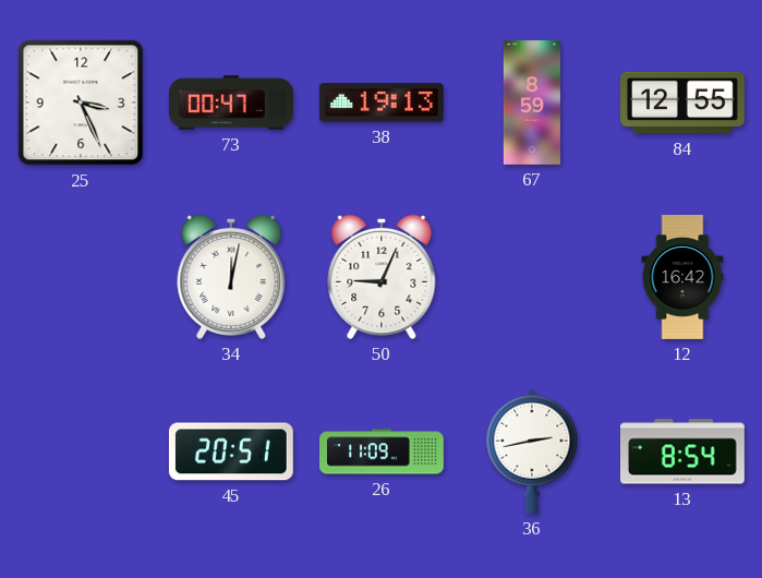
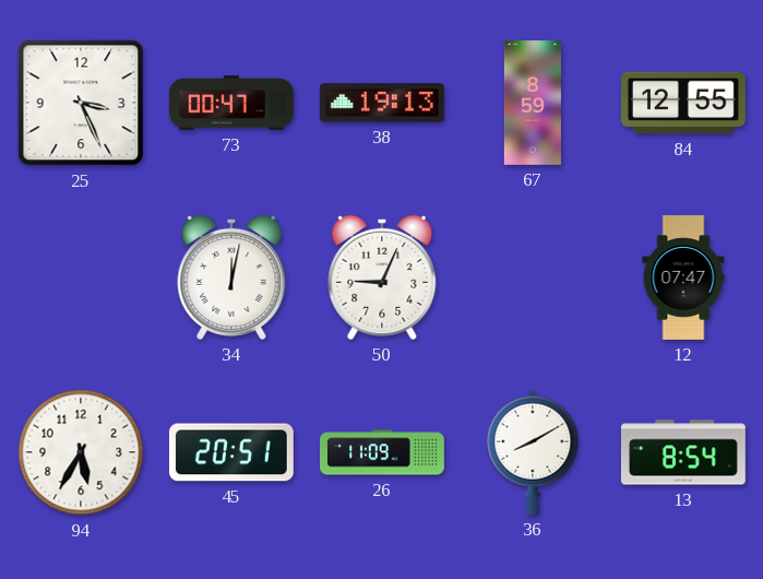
12: 16:42 -> 07:47 (683, 279)
94: none -> 5:35 (81, 452)
36: 2:43 -> 8:10 (533, 452)
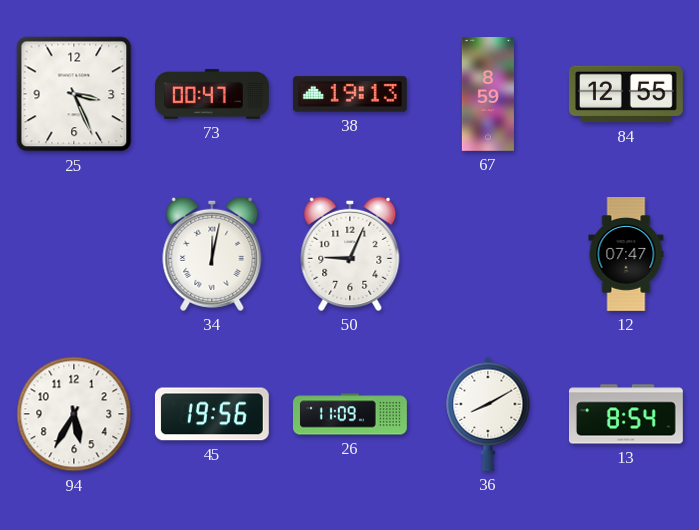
45: 20:51 -> 19:56 (212, 414)
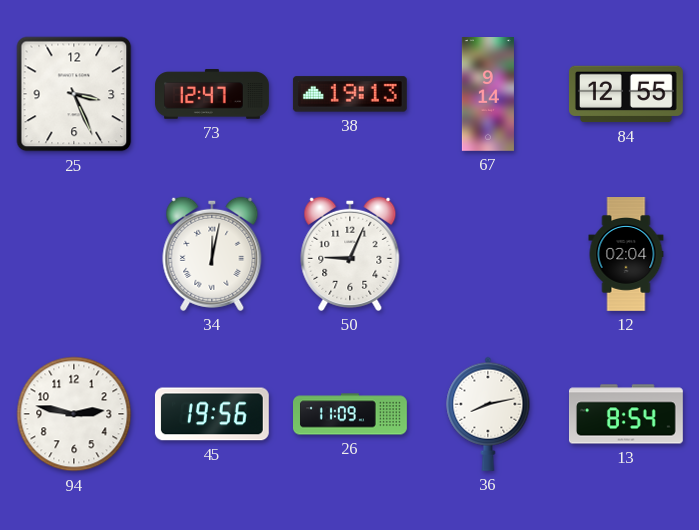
73: 00:47 -> 12:47 (213, 94)
67: 8:59 -> 9:14 (488, 95)
12: 07:47 -> 02:04 (626, 255)
94: 5:35 -> 2:47 (74, 414)
36: 8:10 -> 8:13 (488, 414)
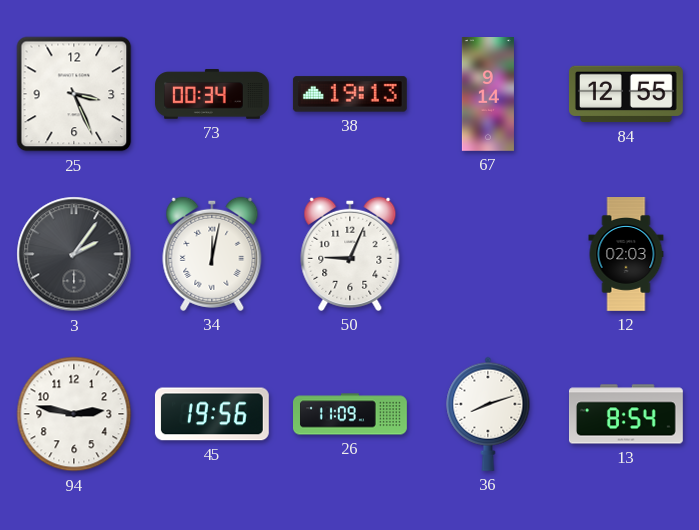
73: 12:47 -> 00:34 (213, 94)
3: none -> 2:06 (74, 254)
12: 02:04 -> 02:03 (626, 255)
36: 8:13 -> 8:12 (488, 414)
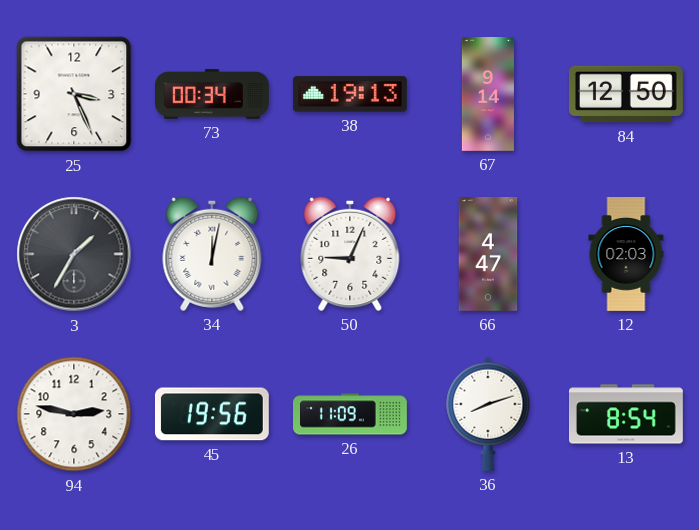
84: 12:55 -> 12:50 (626, 94)
3: 2:06 -> 1:35 (74, 254)
66: none -> 4:47 (488, 255)
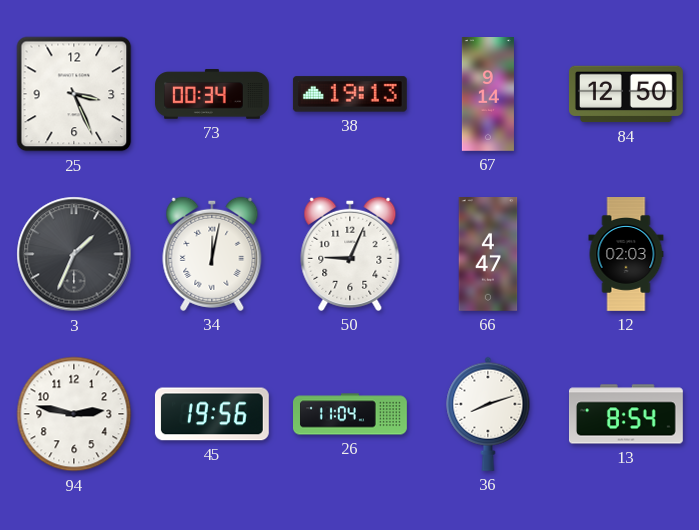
3: 1:35 -> 1:34 (74, 254)
26: 11:09 -> 11:04 (351, 414)
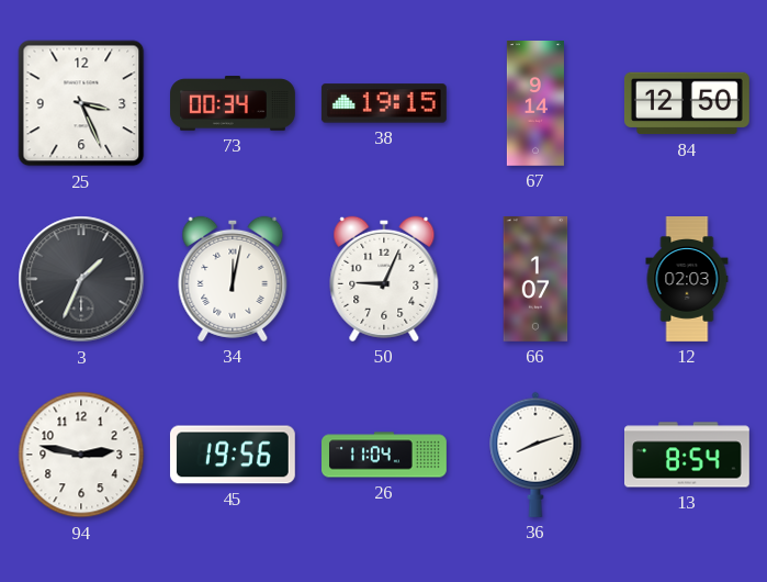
38: 19:13 -> 19:15 (384, 103)
66: 4:47 -> 1:07 (535, 280)
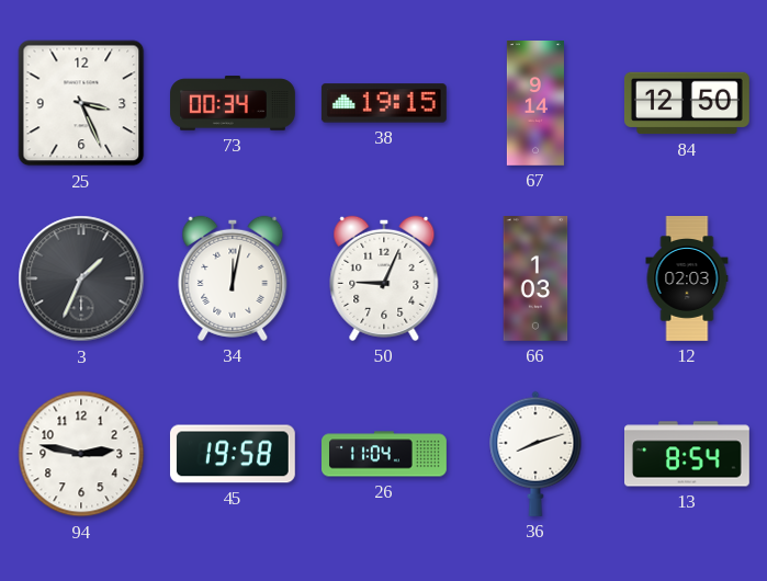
66: 1:07 -> 1:03 (535, 280)
45: 19:56 -> 19:58 (233, 454)
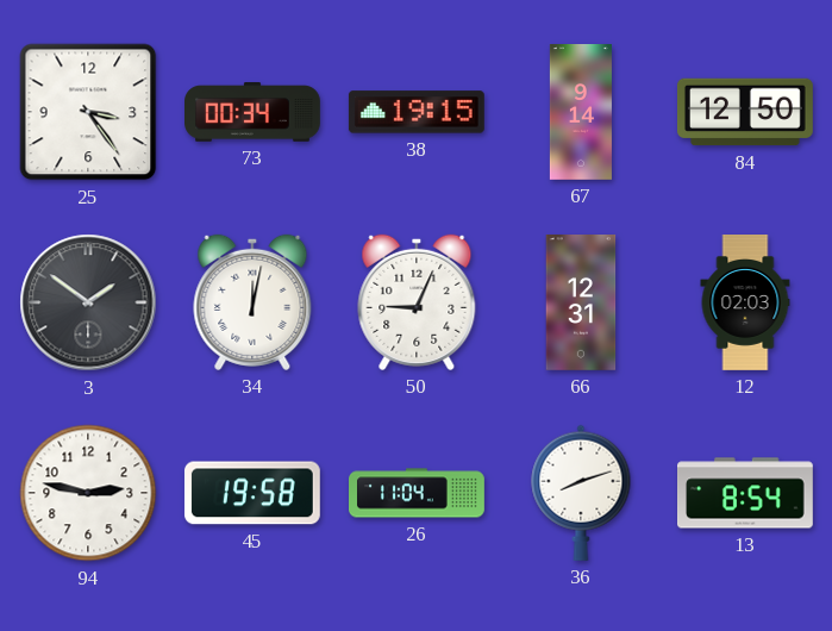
25: 3:26 -> 3:24 (88, 112)
3: 1:34 -> 1:51 (88, 302)
66: 1:03 -> 12:31 (581, 304)
